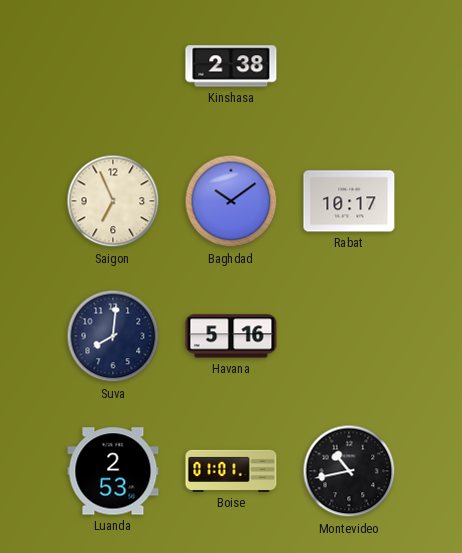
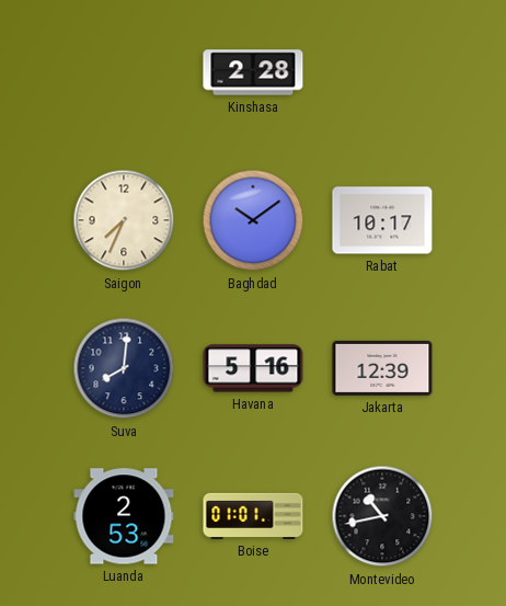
Kinshasa: 2:38 -> 2:28 (253, 72)
Saigon: 6:56 -> 7:34 (124, 220)
Jakarta: none -> 12:39 (382, 368)
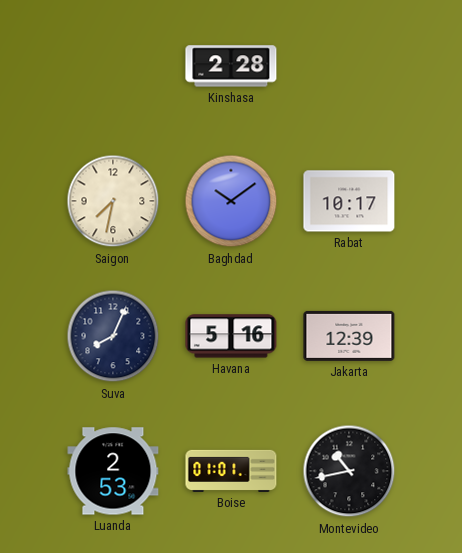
Saigon: 7:34 -> 7:32 (113, 201)
Suva: 8:01 -> 8:04 (113, 336)
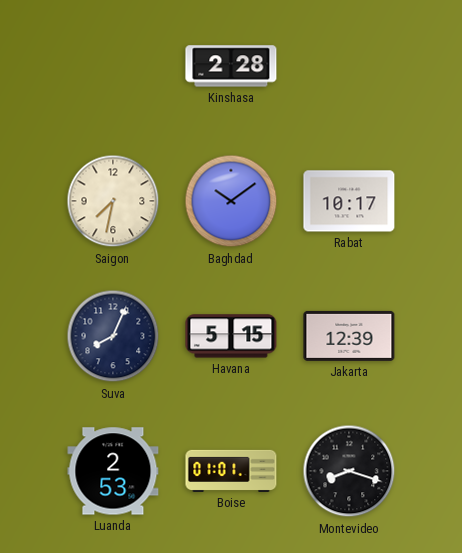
Havana: 5:16 -> 5:15 (231, 336)
Montevideo: 10:43 -> 8:18 (349, 471)
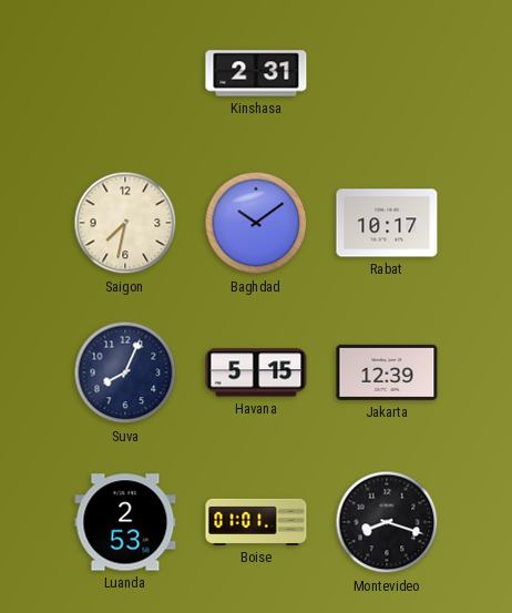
Kinshasa: 2:28 -> 2:31 (256, 73)
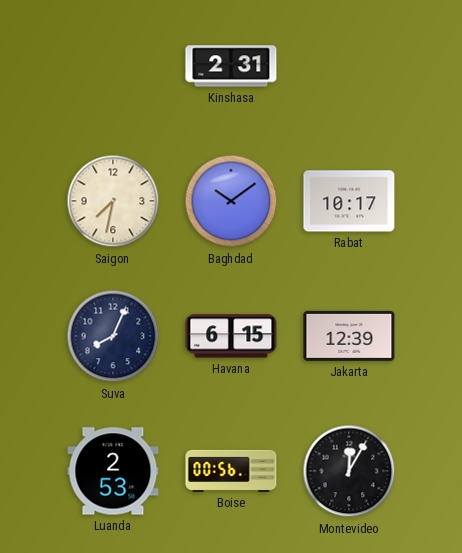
Havana: 5:15 -> 6:15 (231, 336)
Boise: 01:01 -> 00:56 (231, 471)
Montevideo: 8:18 -> 12:05 (349, 471)
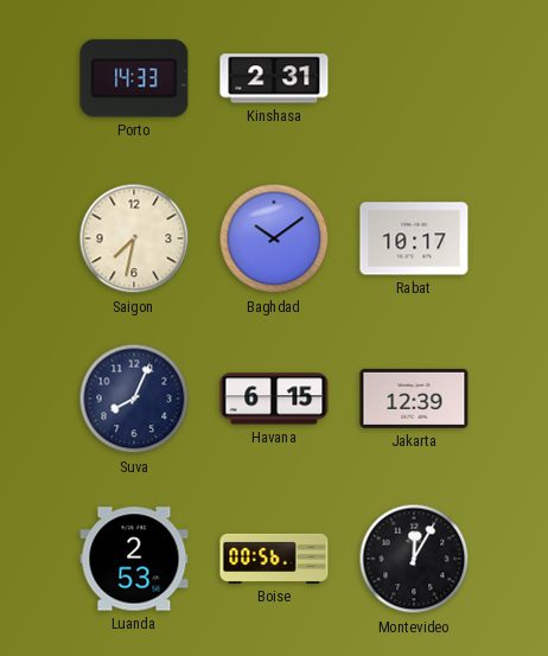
Porto: none -> 14:33 (134, 78)
